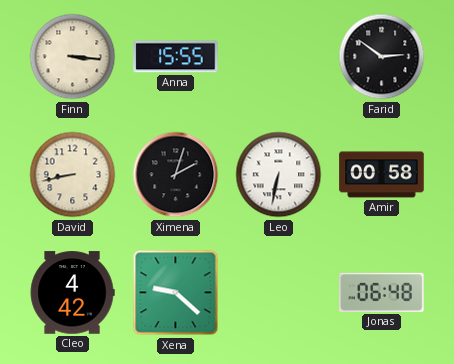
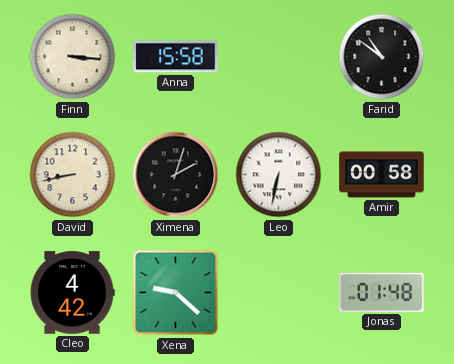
Anna: 15:55 -> 15:58 (176, 57)
Farid: 2:51 -> 10:51 (382, 57)
Jonas: 06:48 -> 01:48 (382, 292)
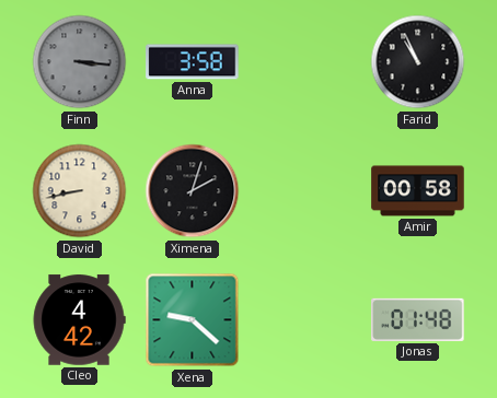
Finn dial: cream -> grey (80, 62)
Anna: 15:58 -> 3:58 (193, 62)
Farid: 10:51 -> 10:56 (418, 62)
Leo: 6:32 -> none (279, 175)
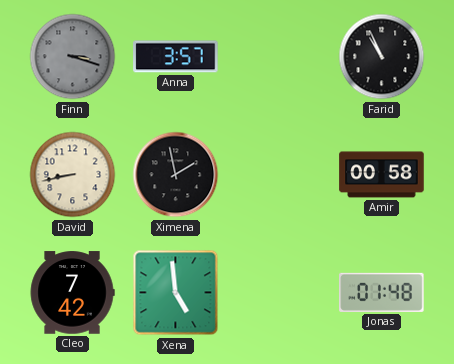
Finn: 3:16 -> 3:18 (73, 57)
Anna: 3:58 -> 3:57 (176, 57)
Ximena: 2:03 -> 1:58 (176, 175)
Cleo: 4:42 -> 7:42 (72, 293)
Xena: 9:22 -> 4:59 (176, 293)
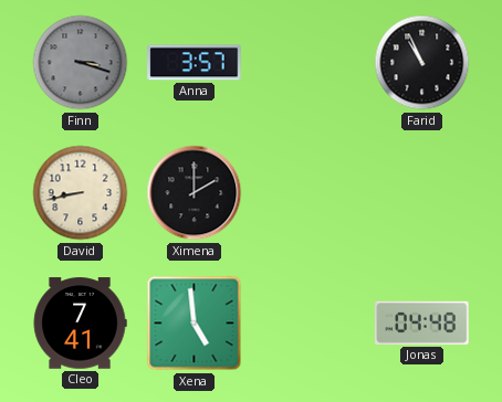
Ximena: 1:58 -> 2:00 (195, 193)
Amir: 00:58 -> none (382, 175)
Cleo: 7:42 -> 7:41 (80, 324)
Jonas: 01:48 -> 04:48 (422, 322)
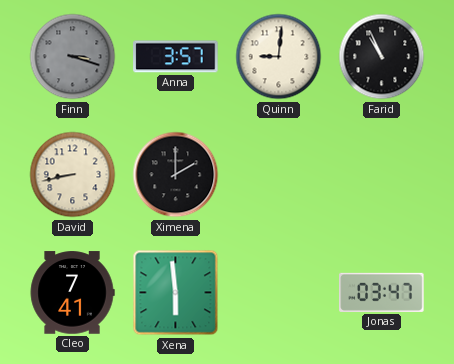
Quinn: none -> 9:01 (279, 57)
Xena: 4:59 -> 5:59 (176, 293)
Jonas: 04:48 -> 03:47 (382, 292)
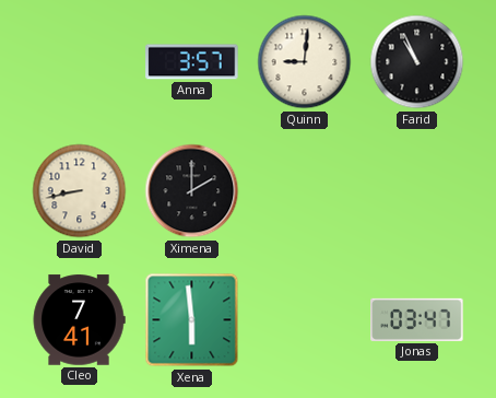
Finn: 3:18 -> none (73, 57)
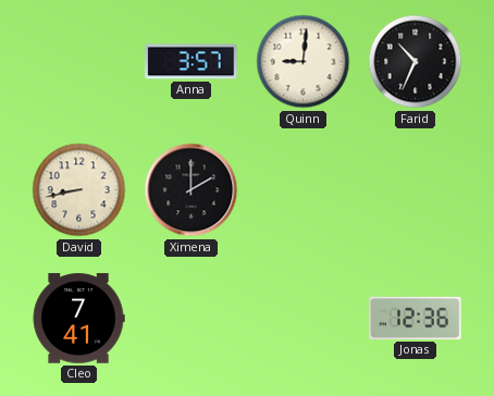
Farid: 10:56 -> 10:34 (416, 62)
Xena: 5:59 -> none (192, 320)
Jonas: 03:47 -> 12:36 (416, 318)
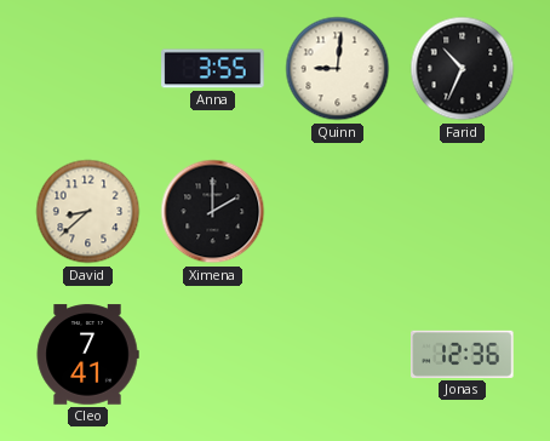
Anna: 3:57 -> 3:55 (213, 69)
David: 8:43 -> 8:38 (88, 212)
